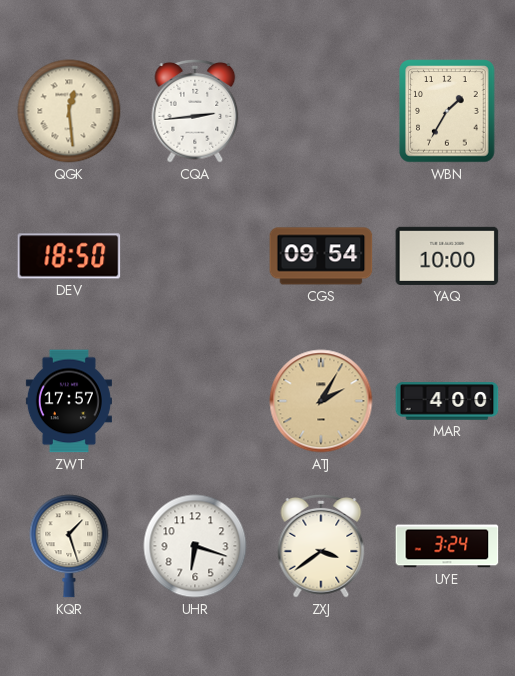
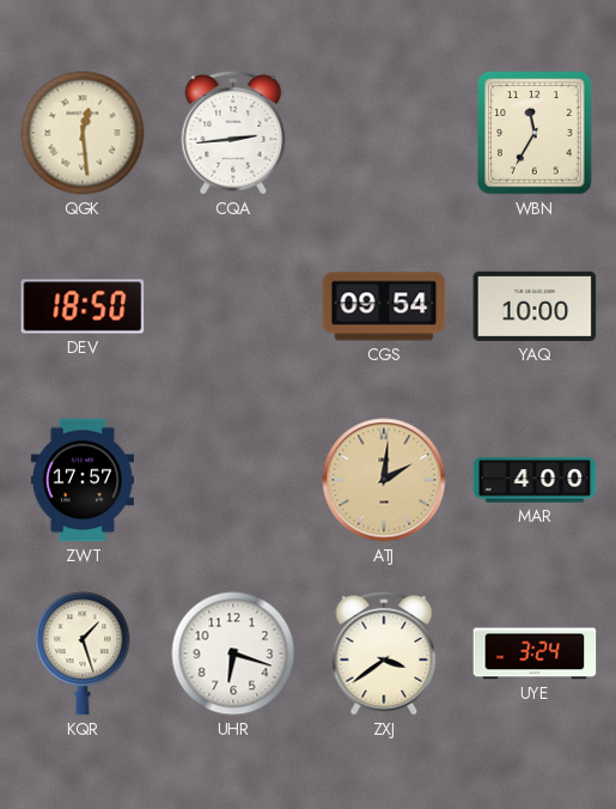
WBN: 1:35 -> 11:35 (535, 133)
ATJ: 2:05 -> 2:01 (384, 480)
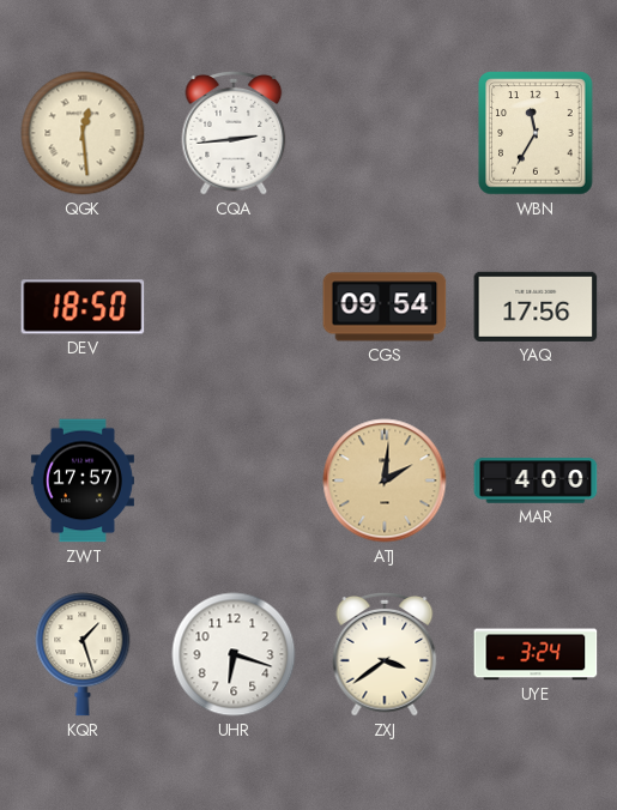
YAQ: 10:00 -> 17:56 (536, 307)
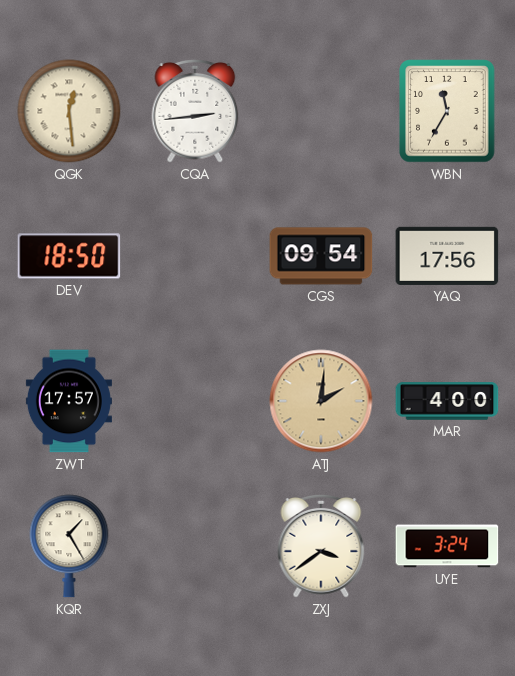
KQR: 1:27 -> 1:25 (69, 546)
UHR: 6:18 -> none (234, 654)
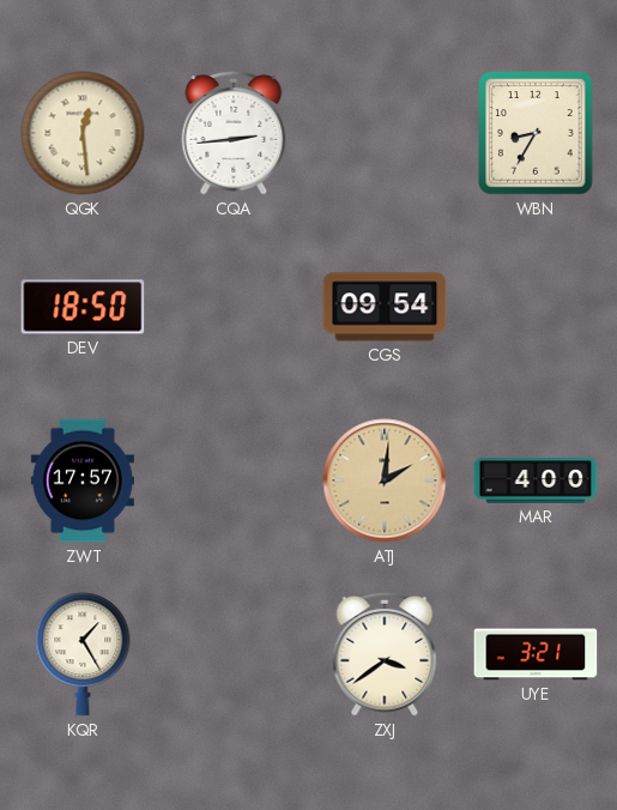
WBN: 11:35 -> 8:35 (536, 133)
YAQ: 17:56 -> none (447, 256)
UYE: 3:24 -> 3:21 (536, 654)
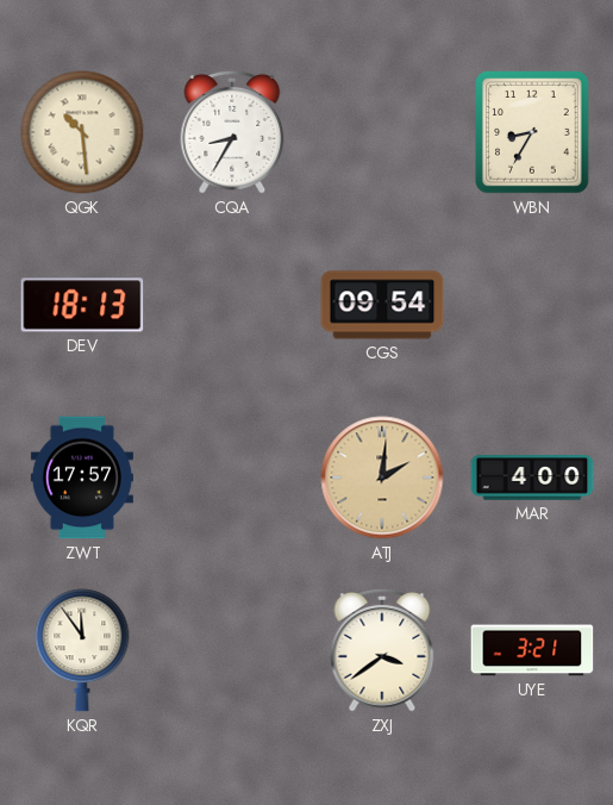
QGK: 12:29 -> 10:29 (82, 132)
CQA: 2:44 -> 8:35 (232, 133)
DEV: 18:50 -> 18:13 (82, 305)
KQR: 1:25 -> 11:54 (82, 650)
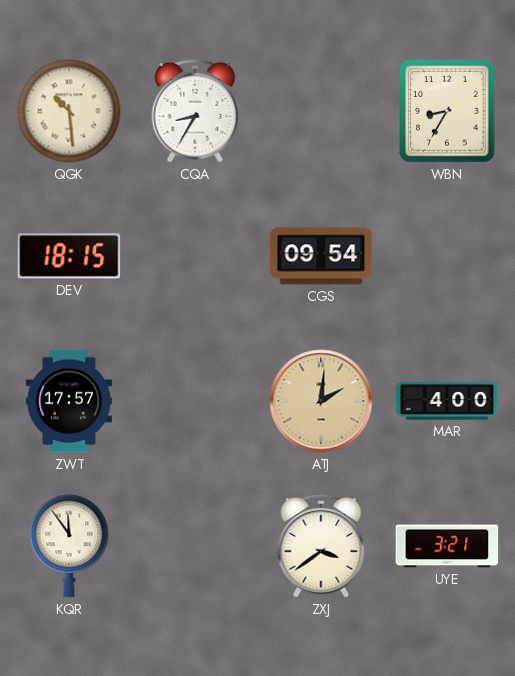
DEV: 18:13 -> 18:15 (69, 256)
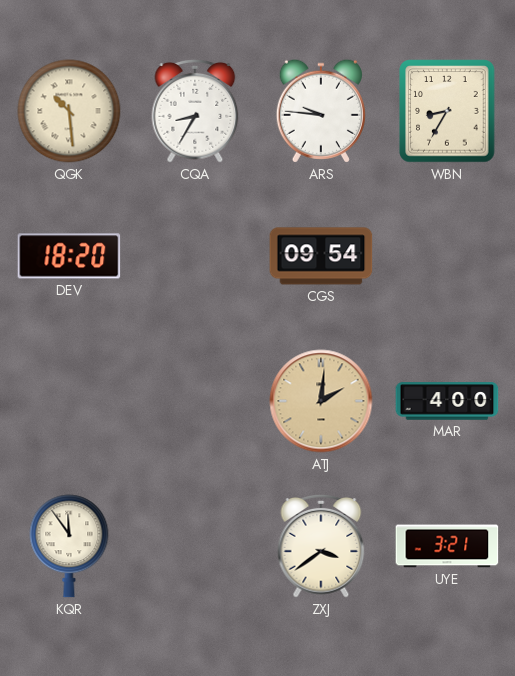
ARS: none -> 9:46 (321, 111)
DEV: 18:15 -> 18:20 (69, 256)
ZWT: 17:57 -> none (69, 401)
